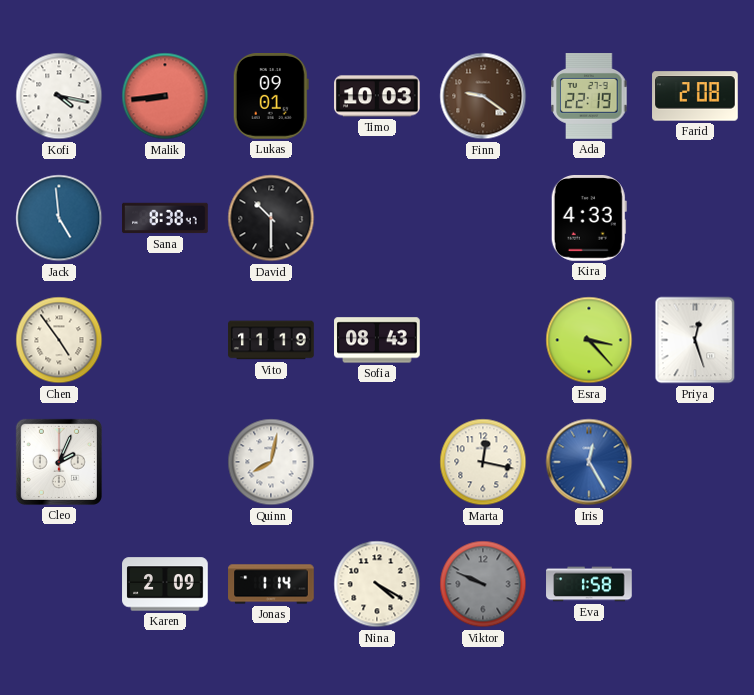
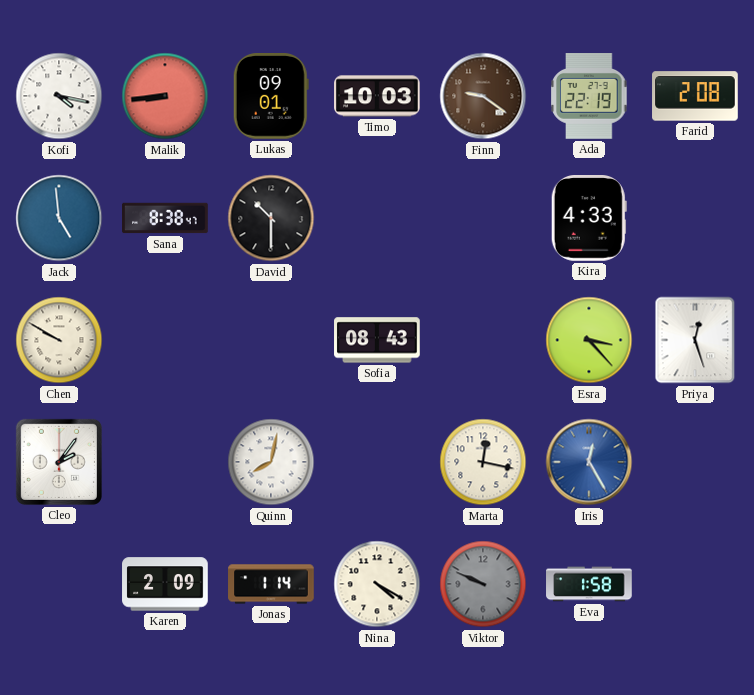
Chen: 4:54 -> 9:50 (59, 340)
Vito: 11:19 -> none (271, 340)
Cleo: 2:04 -> 2:06 (59, 462)
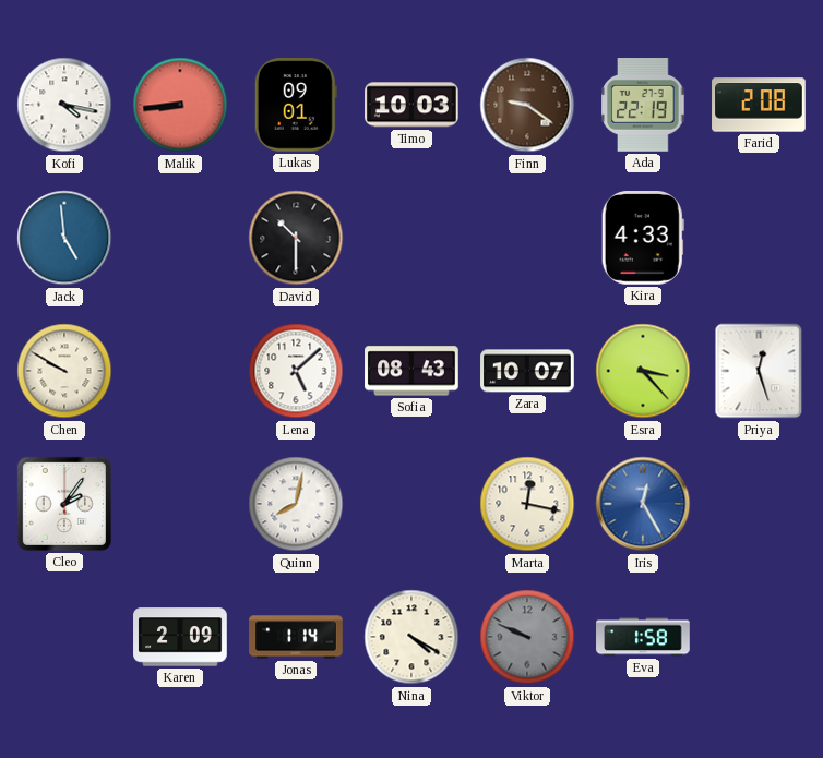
Sana: 8:38 -> none (165, 218)
Lena: none -> 5:08 (296, 371)
Zara: none -> 10:07 (527, 371)
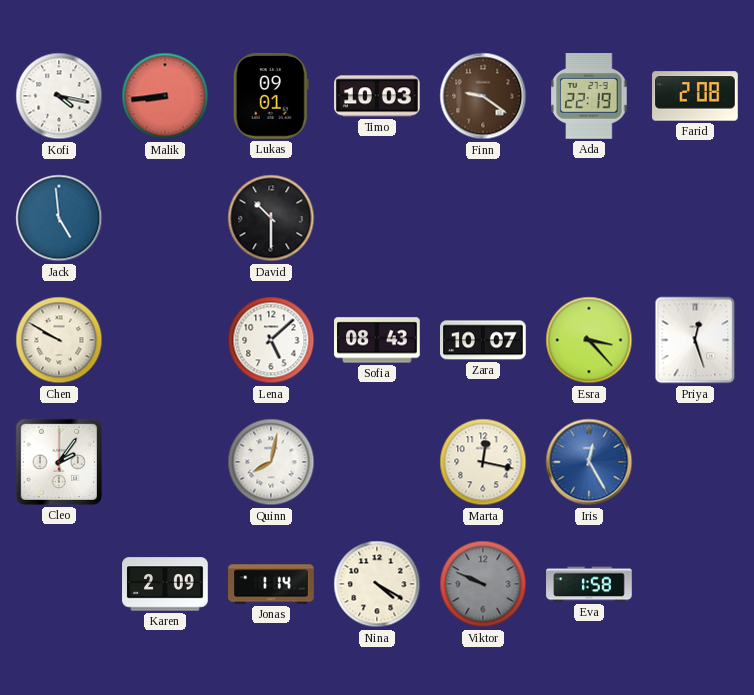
Kira: 4:33 -> none (643, 239)
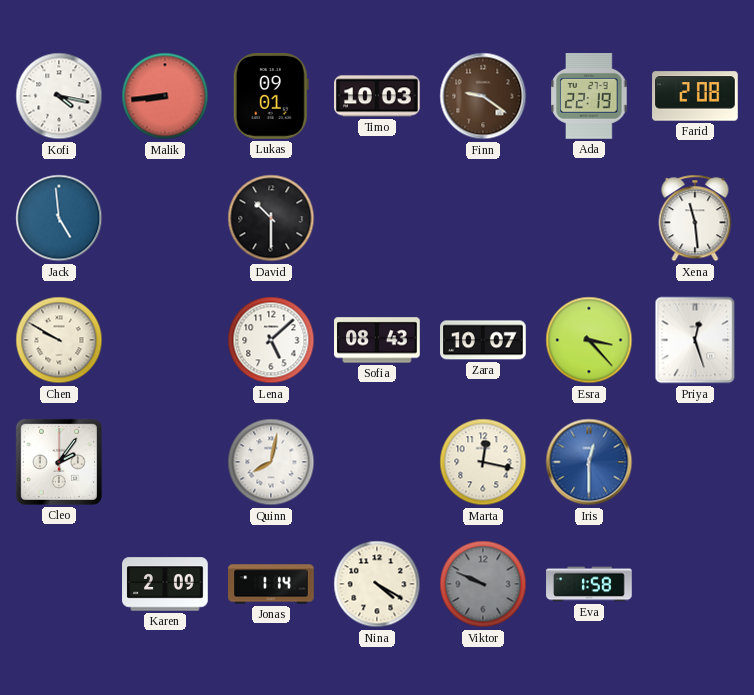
Xena: none -> 11:29 (695, 218)
Iris: 12:25 -> 12:30 (589, 462)
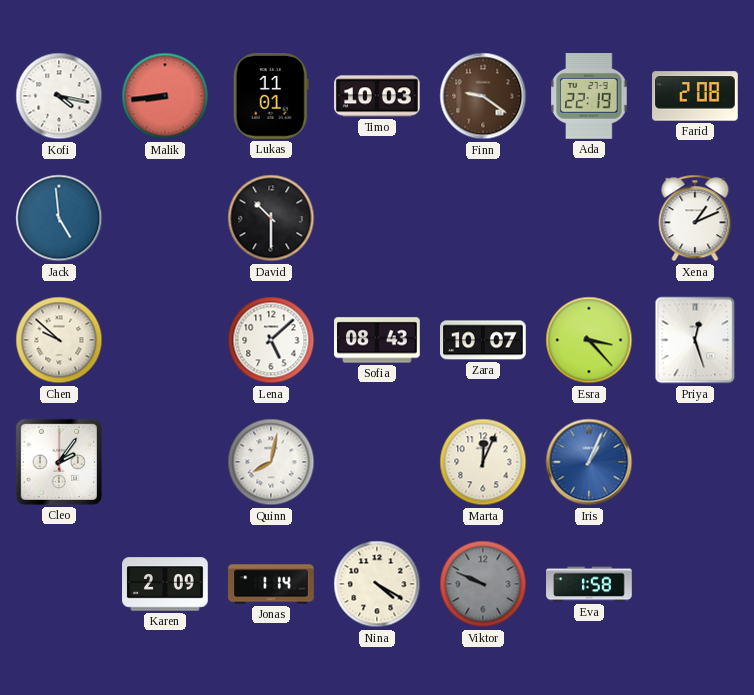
Lukas: 09:01 -> 11:01 (271, 97)
Xena: 11:29 -> 1:11 (695, 218)
Chen: 9:50 -> 9:52 (59, 340)
Marta: 12:17 -> 12:04 (483, 462)
Iris: 12:30 -> 1:04 (589, 462)
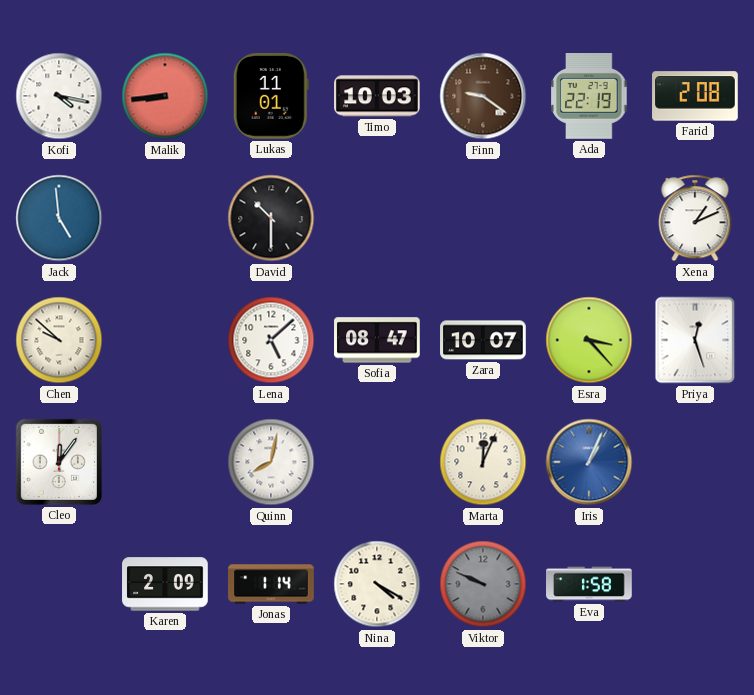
Sofia: 08:43 -> 08:47 (377, 340)
Cleo: 2:06 -> 12:06 (59, 462)
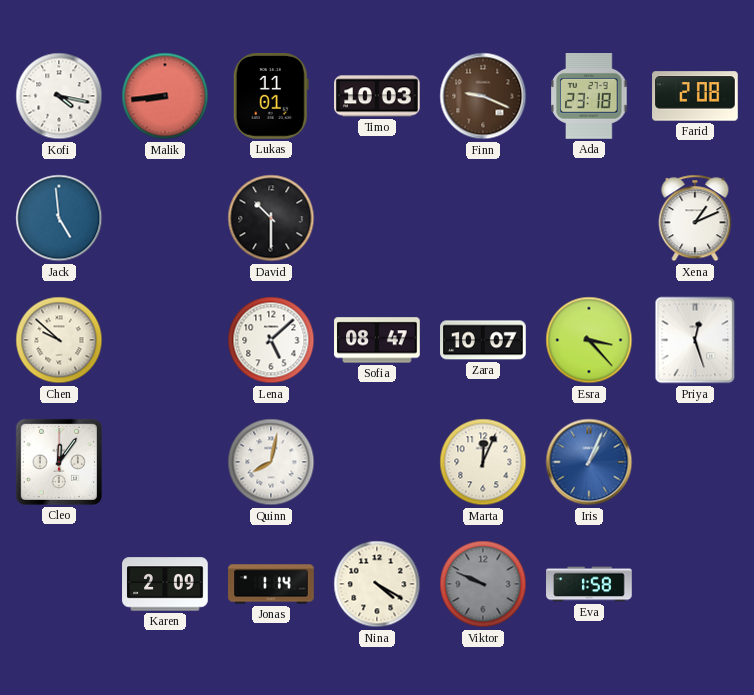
Finn: 9:21 -> 9:19 (483, 96)
Ada: 22:19 -> 23:18 (589, 97)
